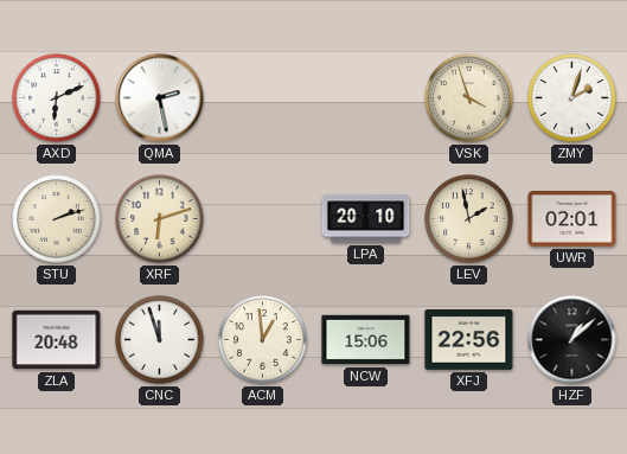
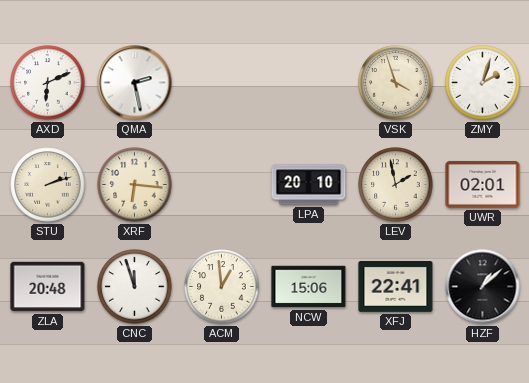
XRF: 6:12 -> 6:16 (135, 185)
XFJ: 22:56 -> 22:41 (396, 287)
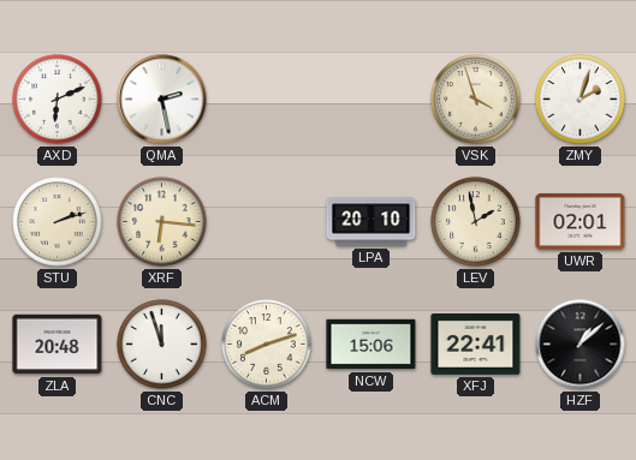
ACM: 12:59 -> 8:12 (267, 345)
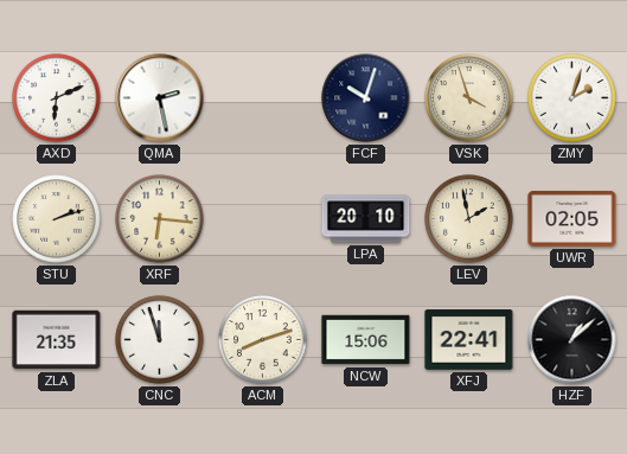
FCF: none -> 10:03 (366, 98)
UWR: 02:01 -> 02:05 (572, 218)
ZLA: 20:48 -> 21:35 (57, 340)
